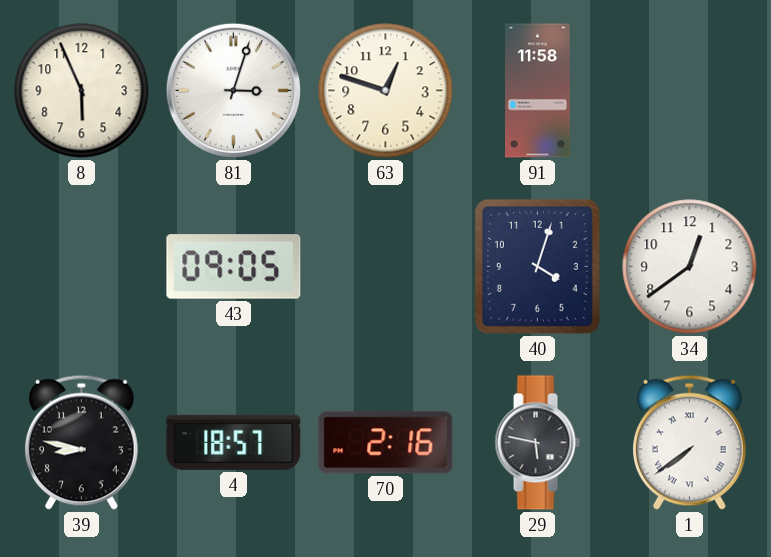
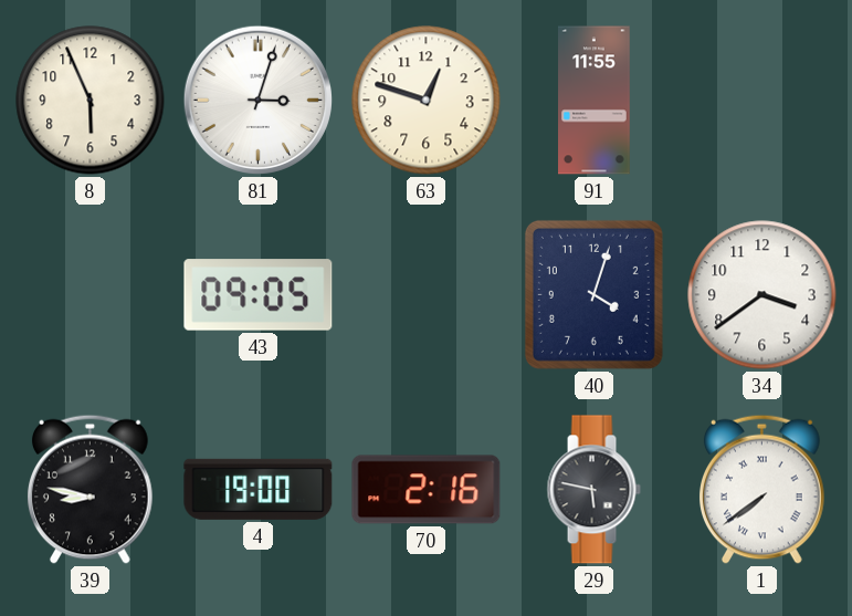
91: 11:58 -> 11:55 (595, 101)
34: 12:39 -> 3:39 (762, 295)
4: 18:57 -> 19:00 (259, 489)
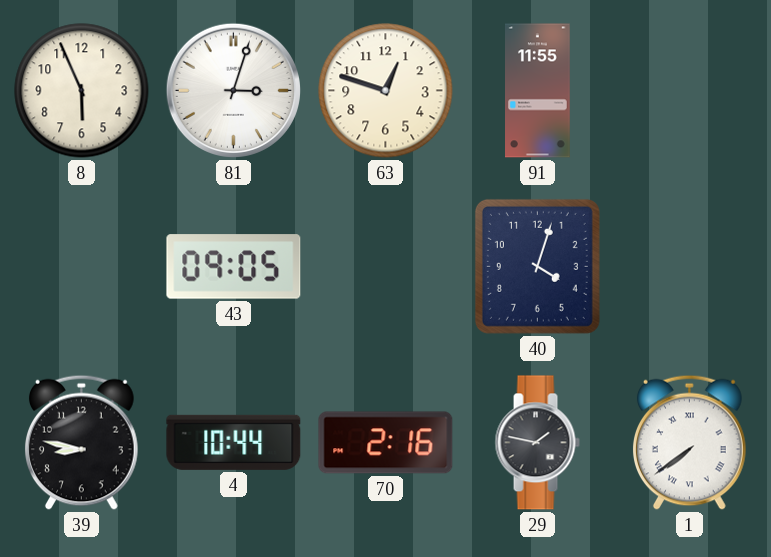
34: 3:39 -> none (762, 295)
4: 19:00 -> 10:44 (234, 442)
29: 5:47 -> 1:47 (537, 443)
